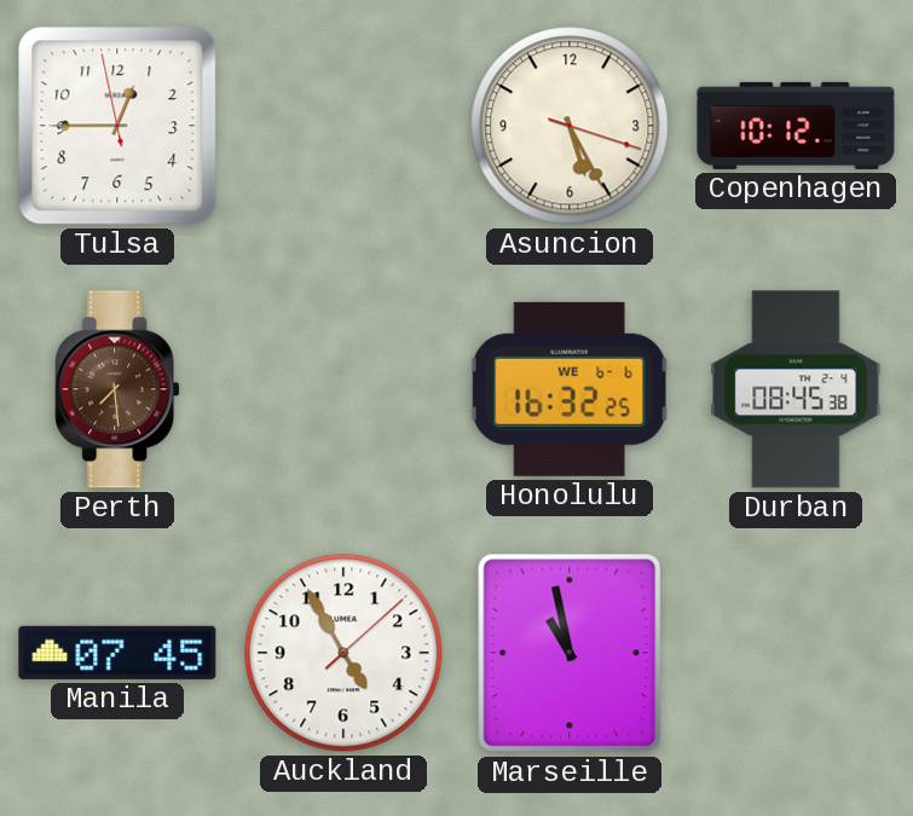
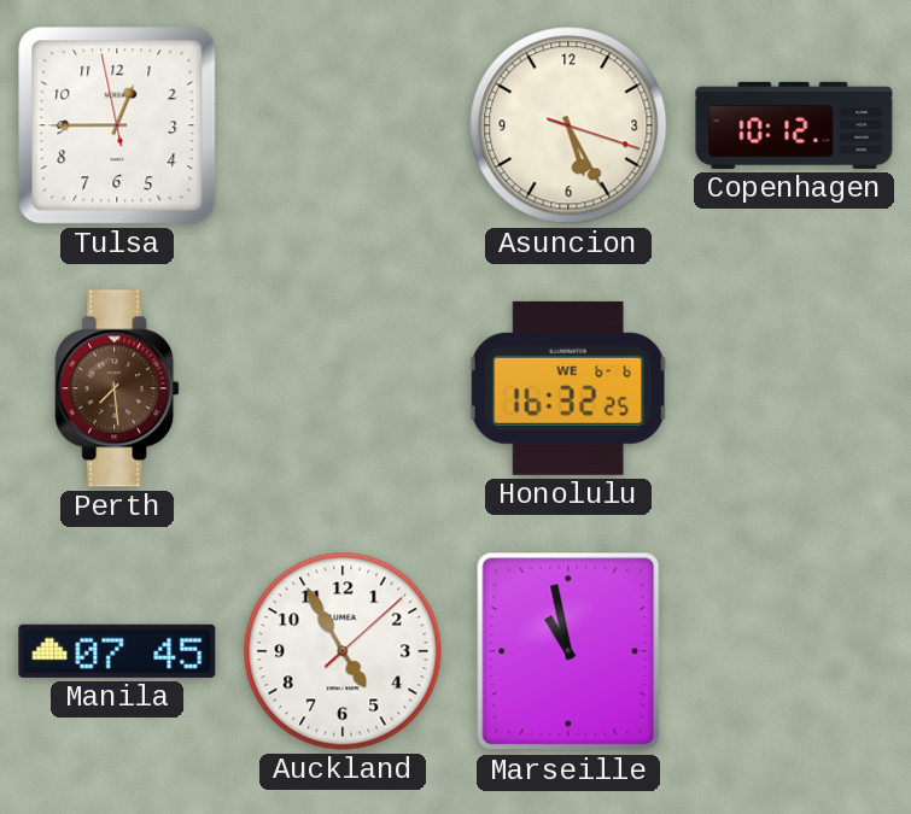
Durban: 08:45 -> none (796, 389)
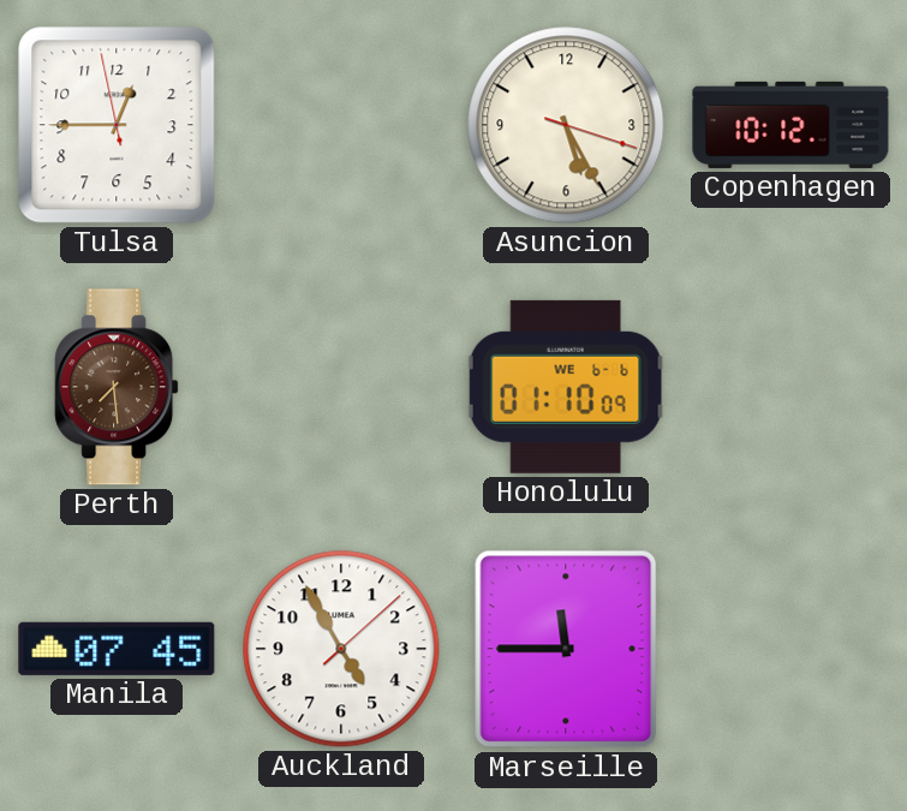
Honolulu: 16:32 -> 01:10 (566, 387)
Marseille: 10:58 -> 11:45 (566, 649)
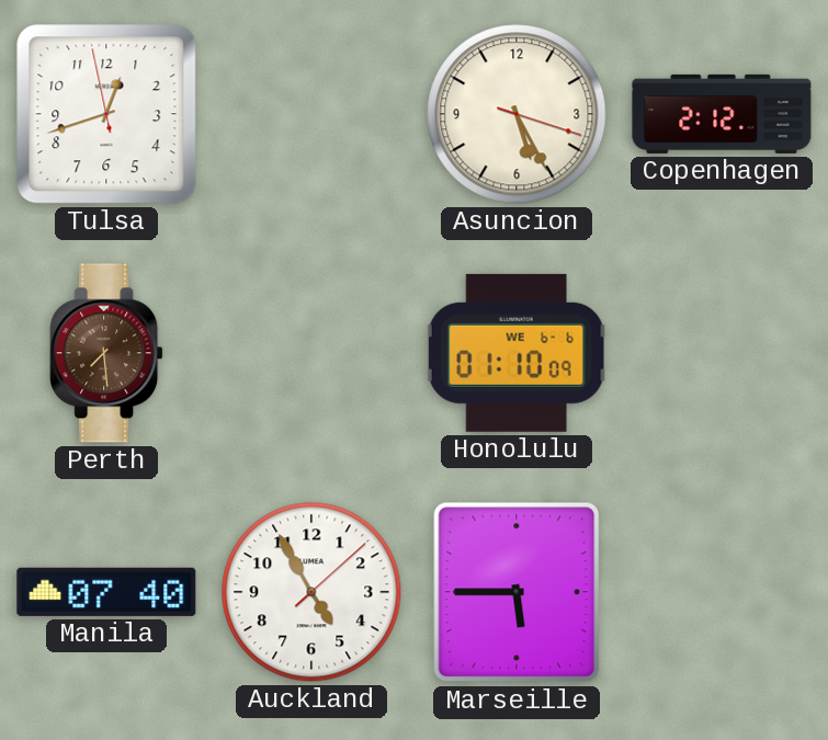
Tulsa: 12:44 -> 12:41 (106, 114)
Copenhagen: 10:12 -> 2:12 (722, 114)
Manila: 07:45 -> 07:40 (106, 592)
Marseille: 11:45 -> 5:45 (517, 592)
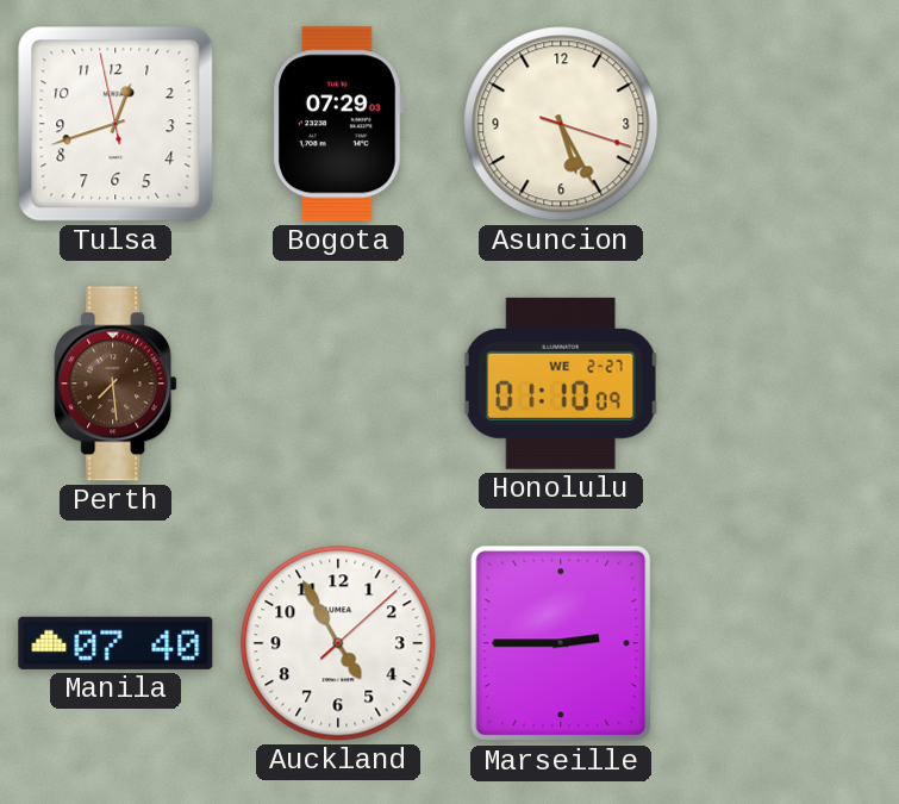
Bogota: none -> 07:29 (338, 124)
Copenhagen: 2:12 -> none (722, 114)
Honolulu date: WE 6-6 -> WE 2-27 (561, 384)
Marseille: 5:45 -> 2:45 (561, 643)
